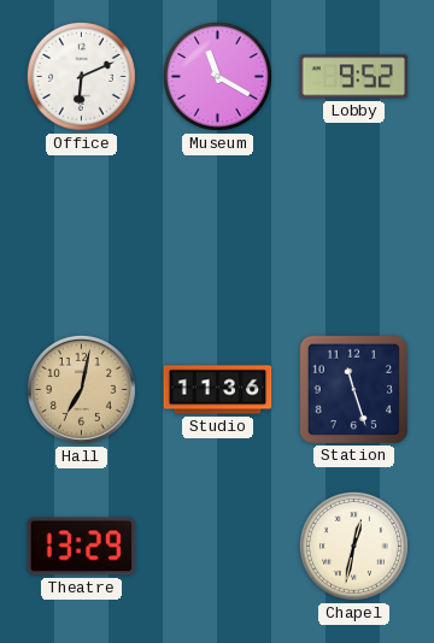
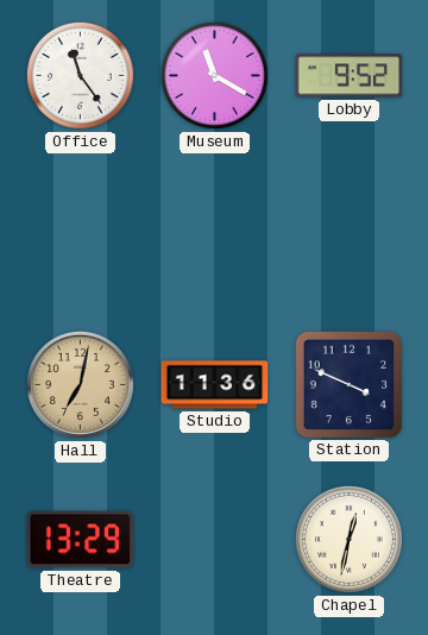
Office: 6:11 -> 11:24 (80, 75)
Station: 11:27 -> 3:49 (348, 384)
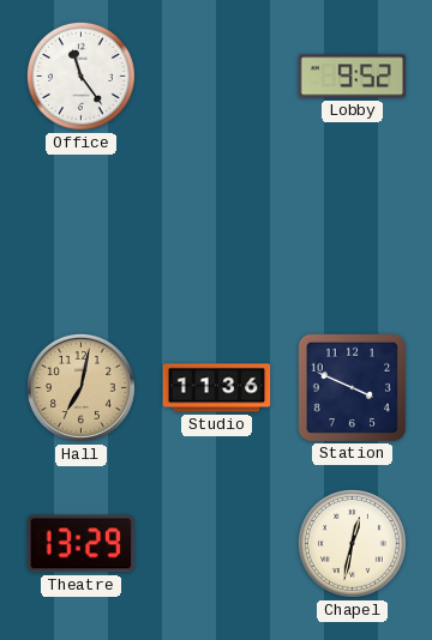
Museum: 11:20 -> none (214, 75)
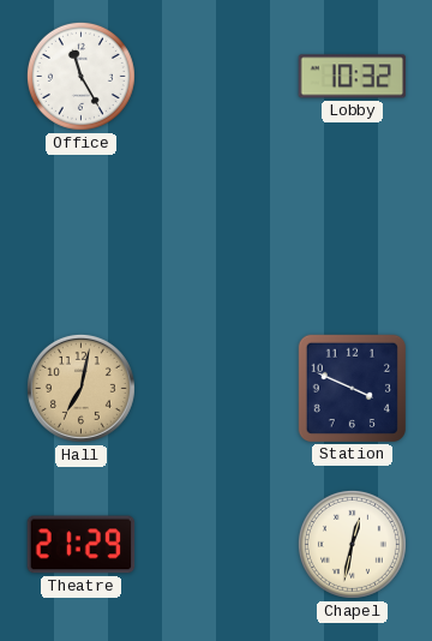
Office: 11:24 -> 11:25 (80, 76)
Lobby: 9:52 -> 10:32 (353, 77)
Studio: 11:36 -> none (217, 388)
Theatre: 13:29 -> 21:29 (82, 545)
